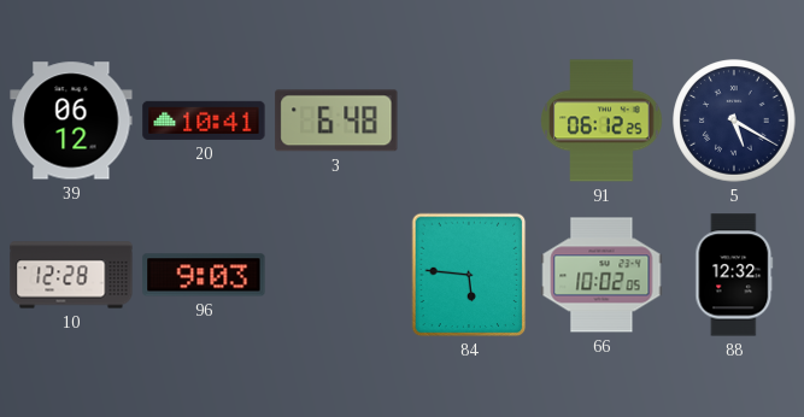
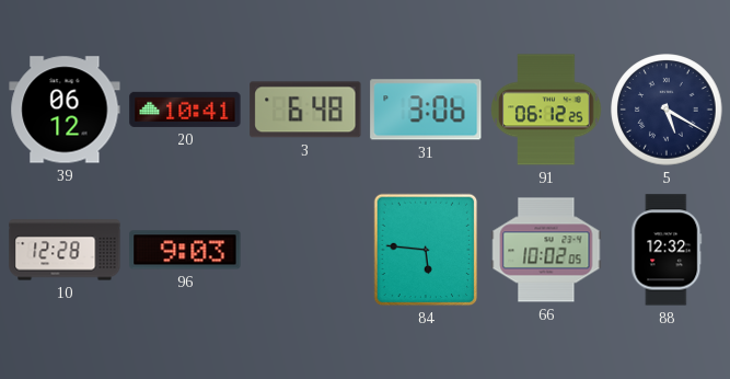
31: none -> 3:06 (426, 110)
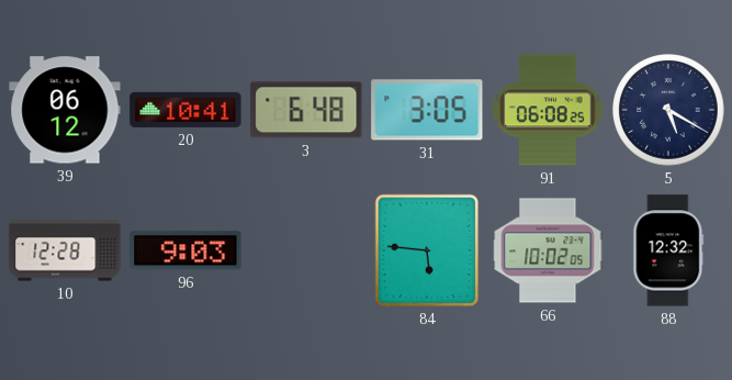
31: 3:06 -> 3:05 (427, 110)
91: 06:12 -> 06:08 (548, 110)
